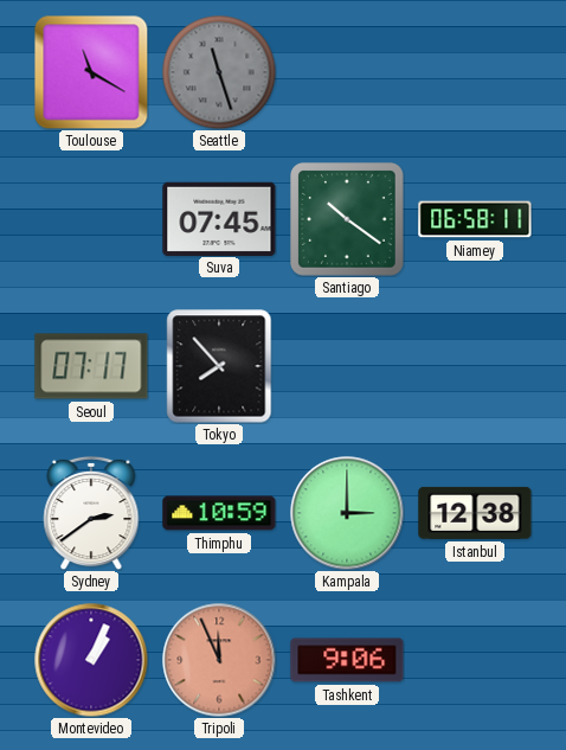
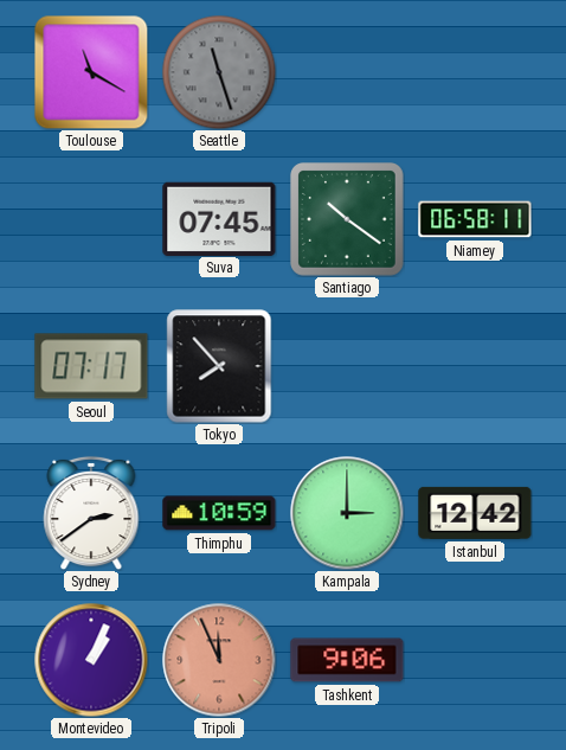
Istanbul: 12:38 -> 12:42 (475, 513)
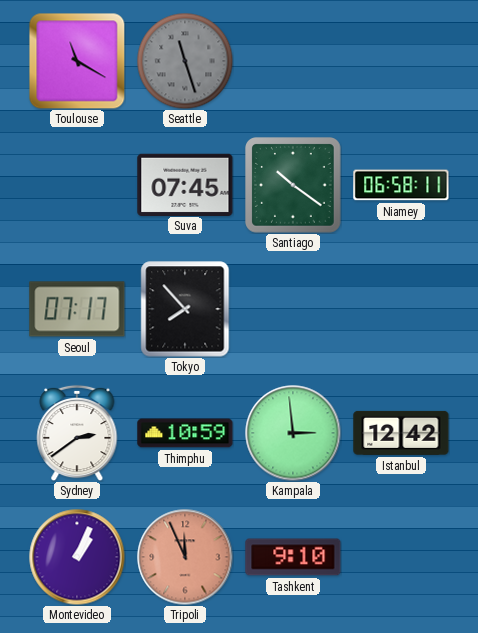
Kampala: 3:00 -> 2:59 (293, 433)
Tashkent: 9:06 -> 9:10 (293, 557)
